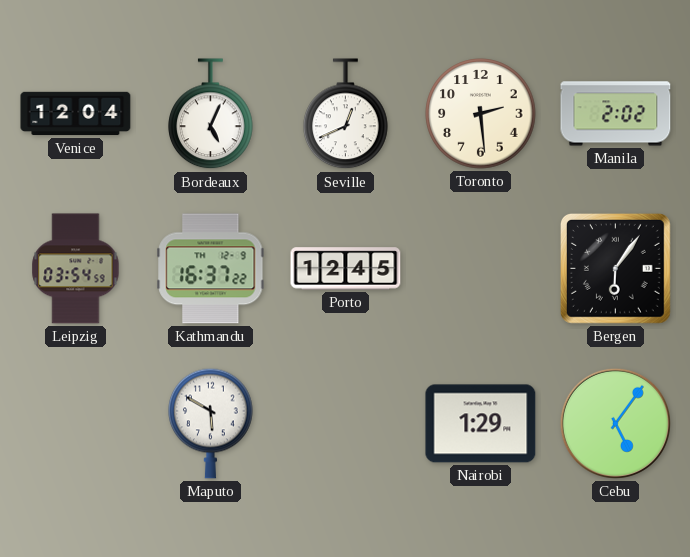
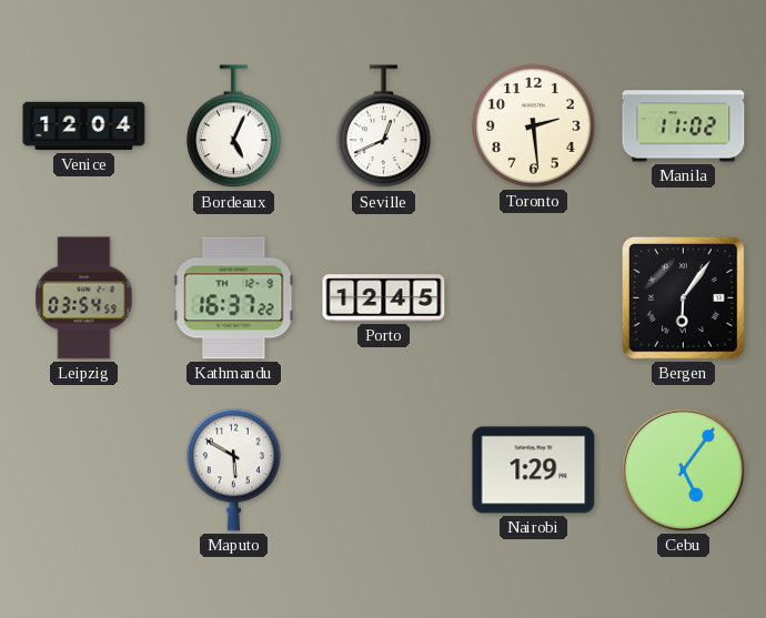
Manila: 2:02 -> 11:02 (684, 126)
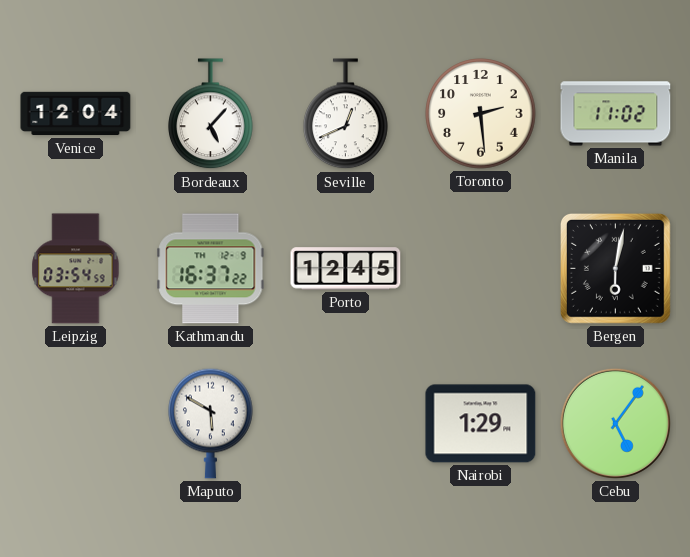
Bordeaux: 5:04 -> 5:07 (211, 114)
Bergen: 6:06 -> 6:02 (615, 268)
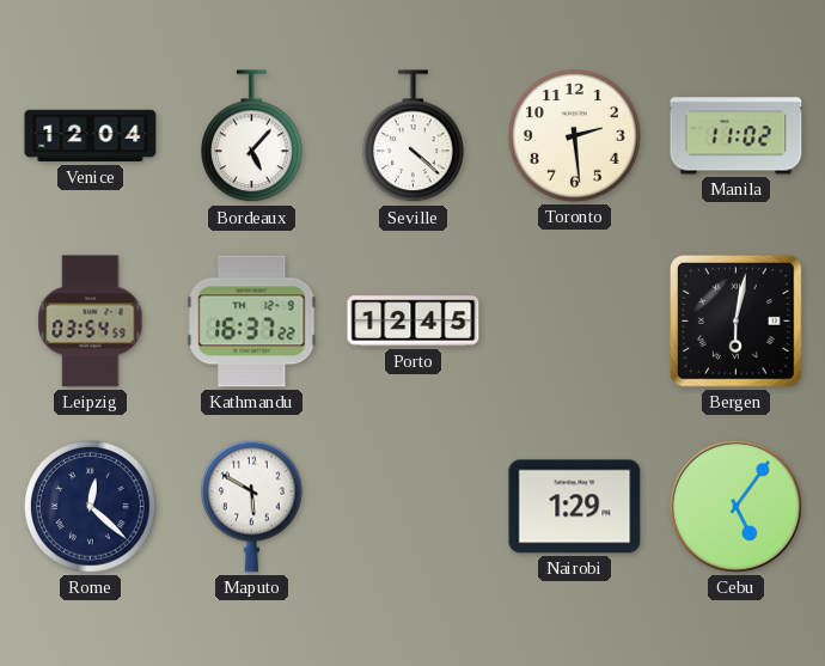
Seville: 12:41 -> 4:22 (414, 136)
Rome: none -> 12:22 (91, 507)
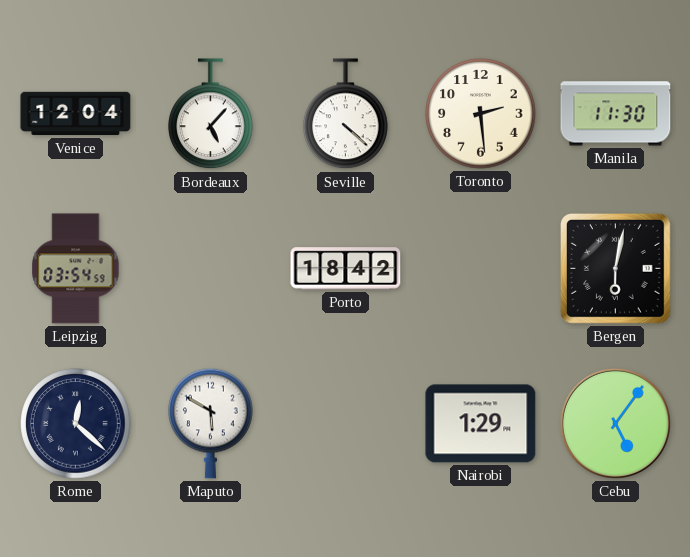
Manila: 11:02 -> 11:30 (616, 114)
Kathmandu: 16:37 -> none (252, 322)
Porto: 12:45 -> 18:42 (346, 269)
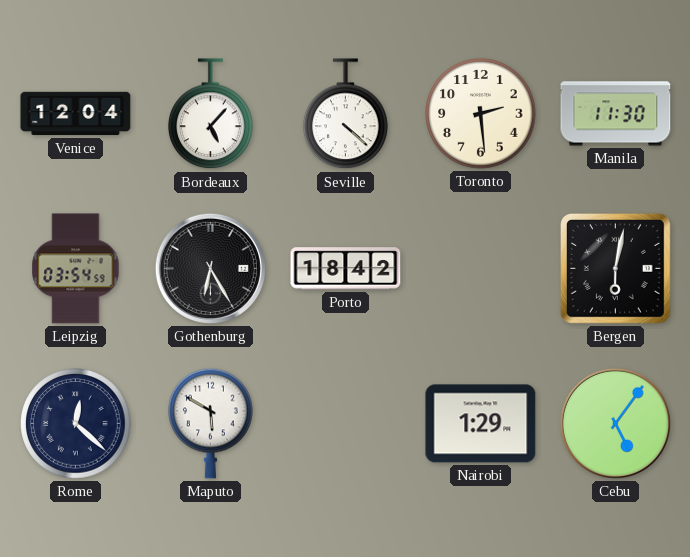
Gothenburg: none -> 6:25 (210, 268)
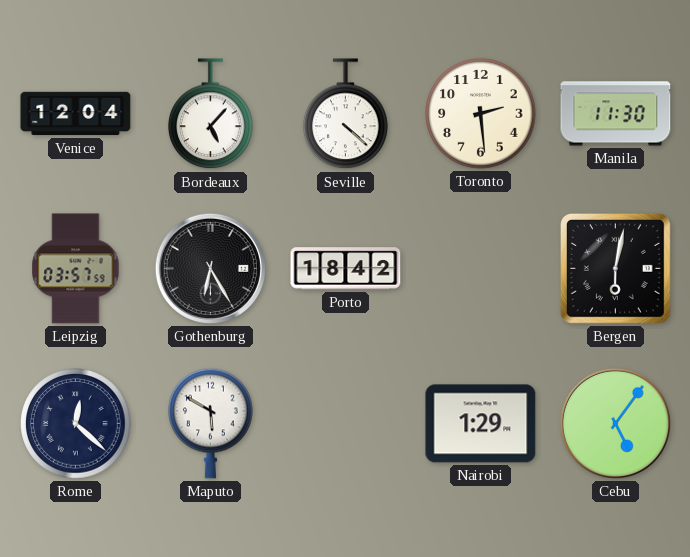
Leipzig: 03:54 -> 03:57 (76, 269)
